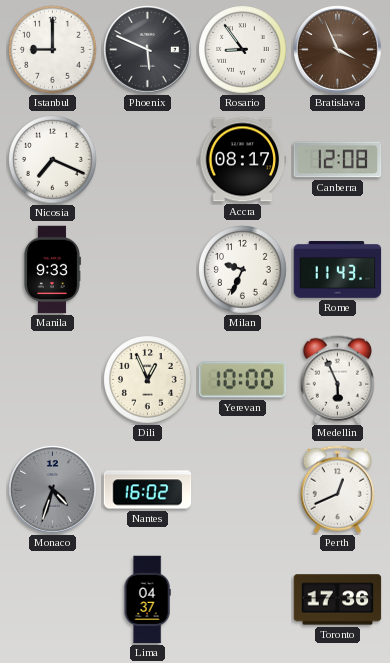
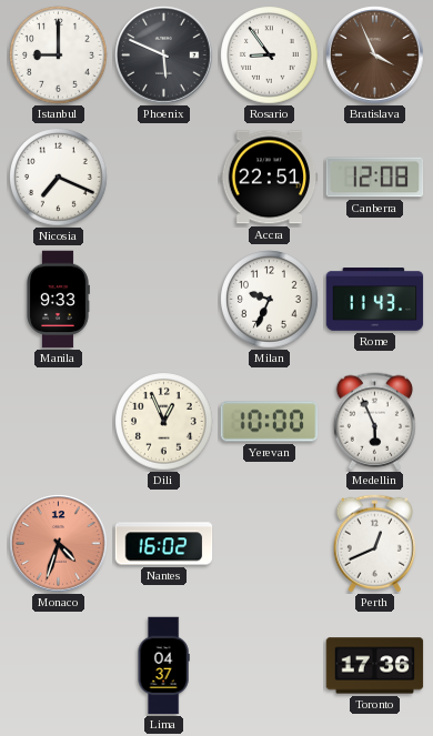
Accra: 08:17 -> 22:51 (270, 178)
Monaco dial: grey -> salmon (59, 544)
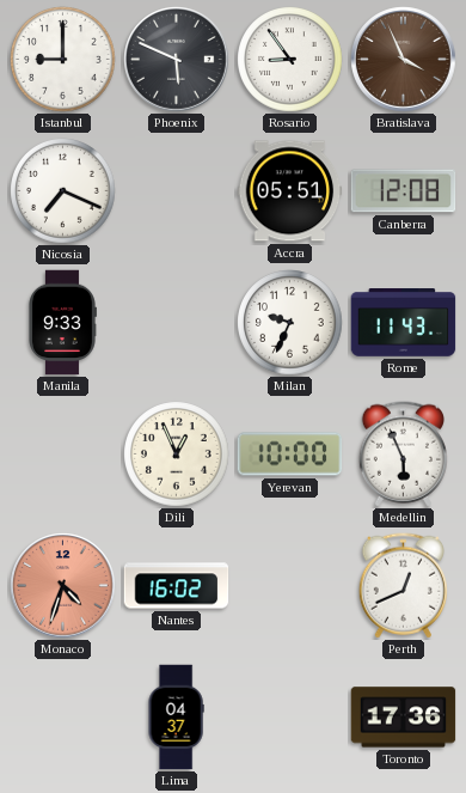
Accra: 22:51 -> 05:51 (290, 191)
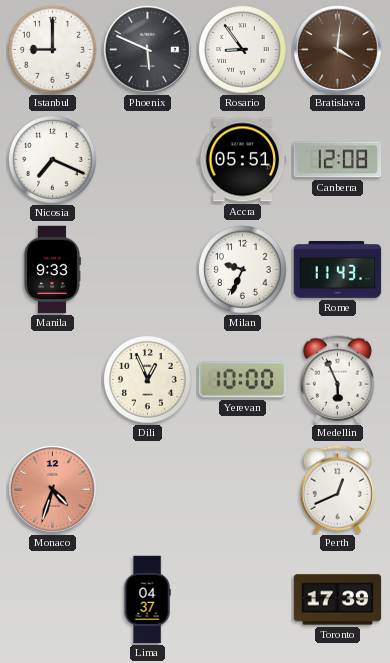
Bratislava: 3:56 -> 4:01 (338, 50)
Nantes: 16:02 -> none (177, 586)
Toronto: 17:36 -> 17:39 (338, 600)
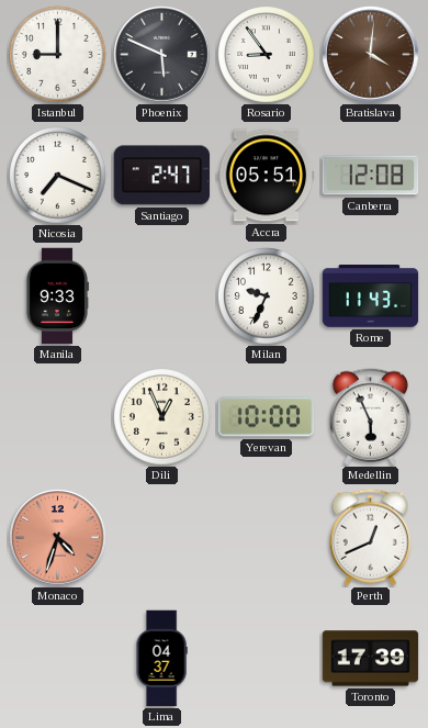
Santiago: none -> 2:47 (162, 176)
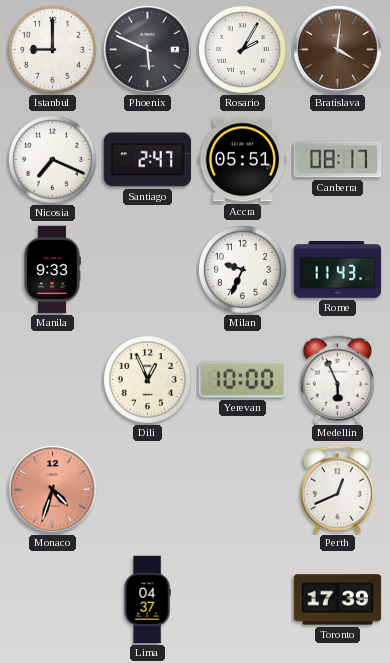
Rosario: 8:54 -> 2:05 (243, 50)
Canberra: 12:08 -> 08:17 (338, 160)
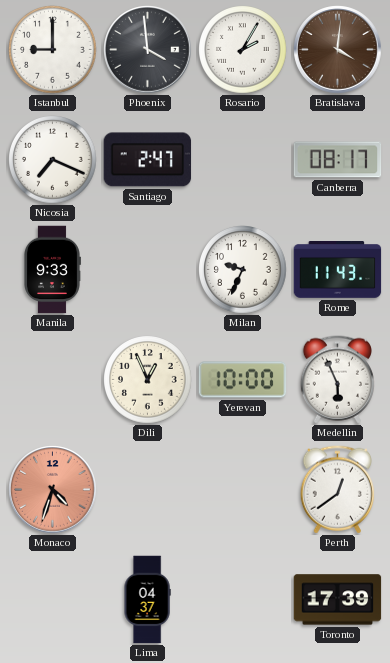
Phoenix: 5:49 -> 3:59 (148, 50)
Accra: 05:51 -> none (243, 160)
Perth: 12:41 -> 12:39 (337, 490)
